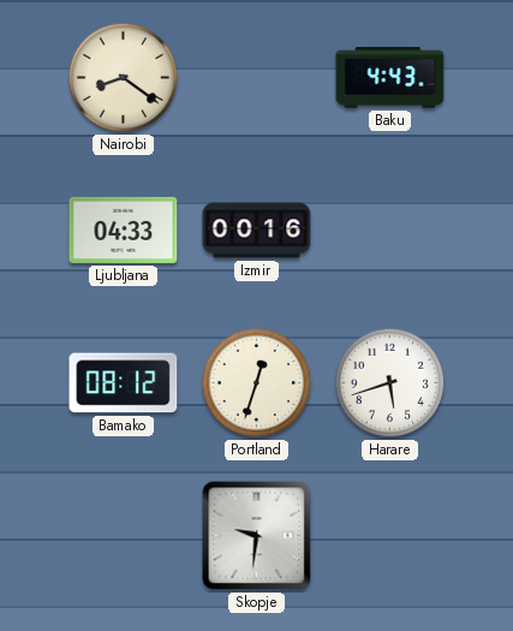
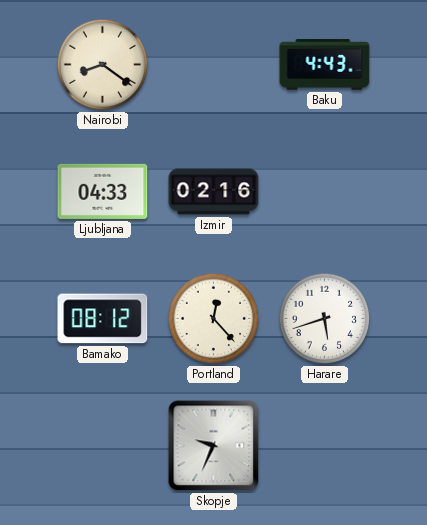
Izmir: 00:16 -> 02:16 (214, 192)
Portland: 12:33 -> 12:23 (214, 319)
Skopje: 9:31 -> 9:34 (214, 446)
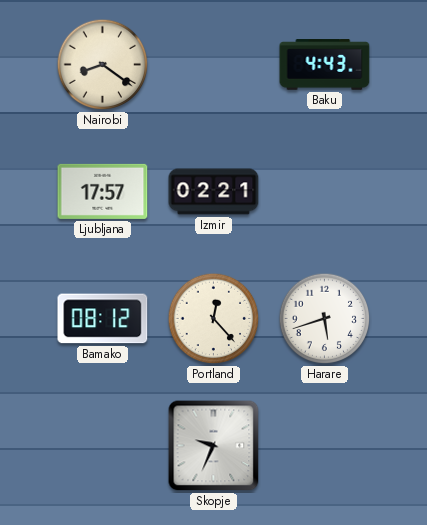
Ljubljana: 04:33 -> 17:57 (103, 191)
Izmir: 02:16 -> 02:21 (214, 192)
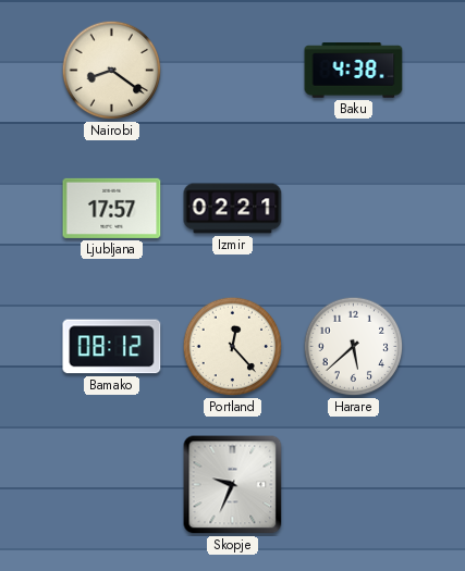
Baku: 4:43 -> 4:38 (354, 71)
Harare: 5:42 -> 5:38 (354, 347)
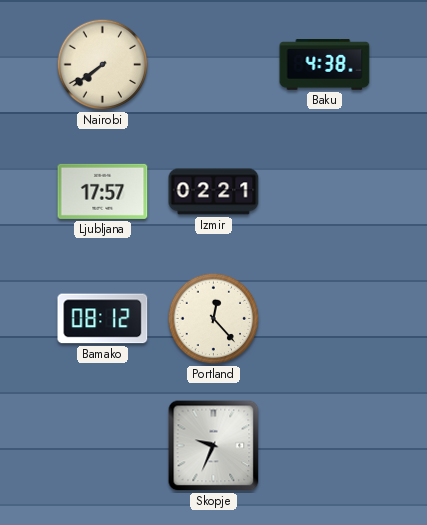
Nairobi: 8:21 -> 7:39 (103, 65)
Harare: 5:38 -> none (354, 347)
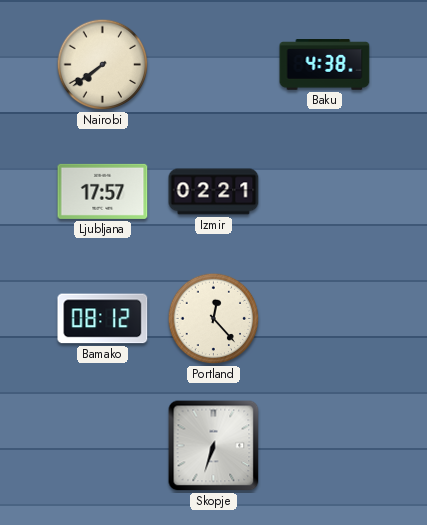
Skopje: 9:34 -> 6:33 (214, 446)
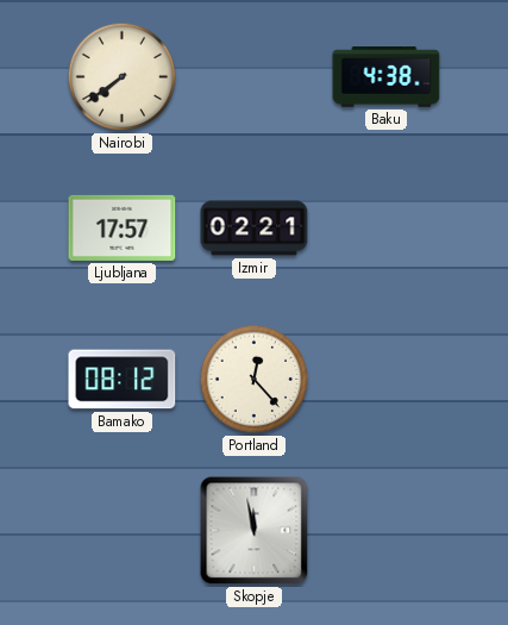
Skopje: 6:33 -> 11:58 (255, 531)
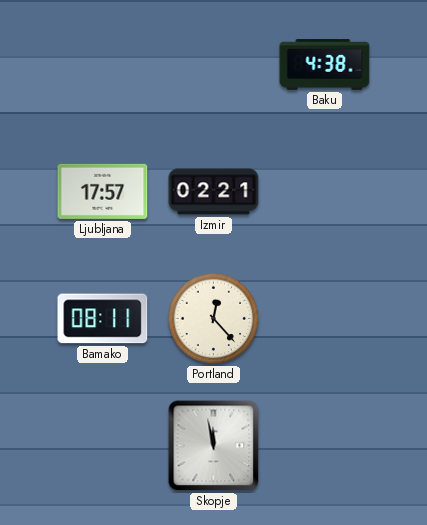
Nairobi: 7:39 -> none (123, 77)
Bamako: 08:12 -> 08:11 (103, 319)
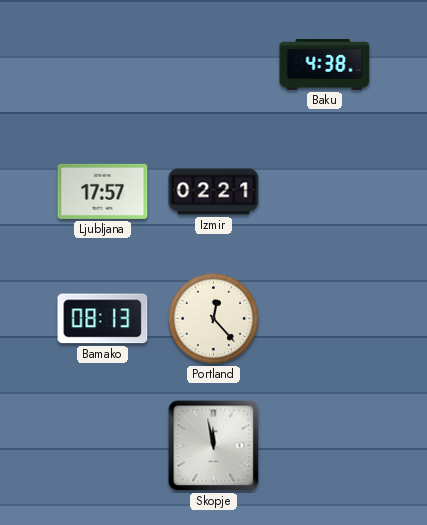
Bamako: 08:11 -> 08:13 (103, 319)
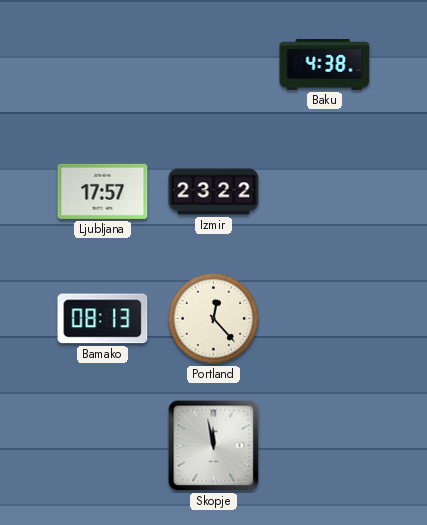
Izmir: 02:21 -> 23:22 (214, 192)
